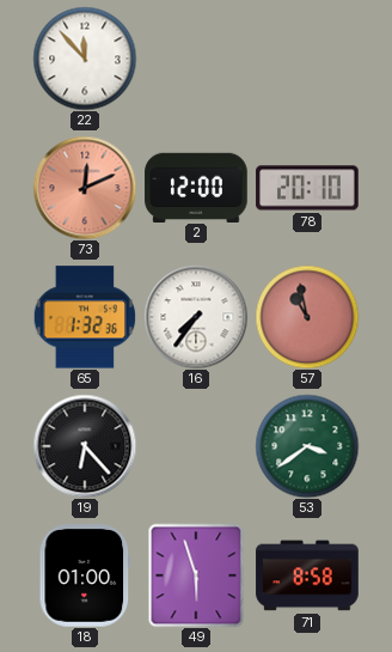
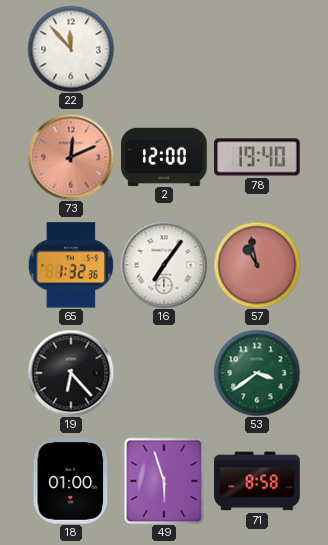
78: 20:10 -> 19:40 (257, 157)
16: 7:36 -> 7:06 (164, 265)
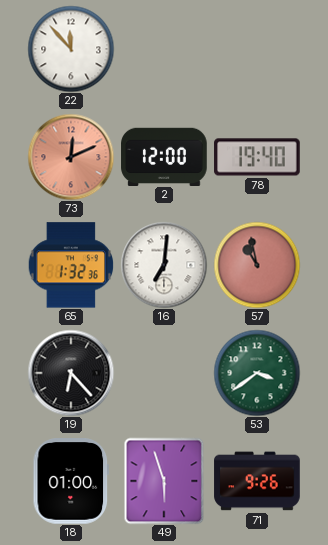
16: 7:06 -> 7:01 (164, 265)
71: 8:58 -> 9:26 (257, 481)
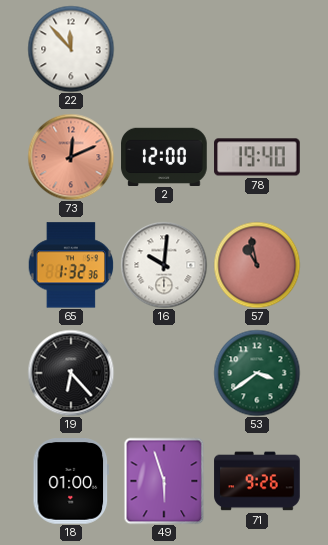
16: 7:01 -> 10:01 (164, 265)
